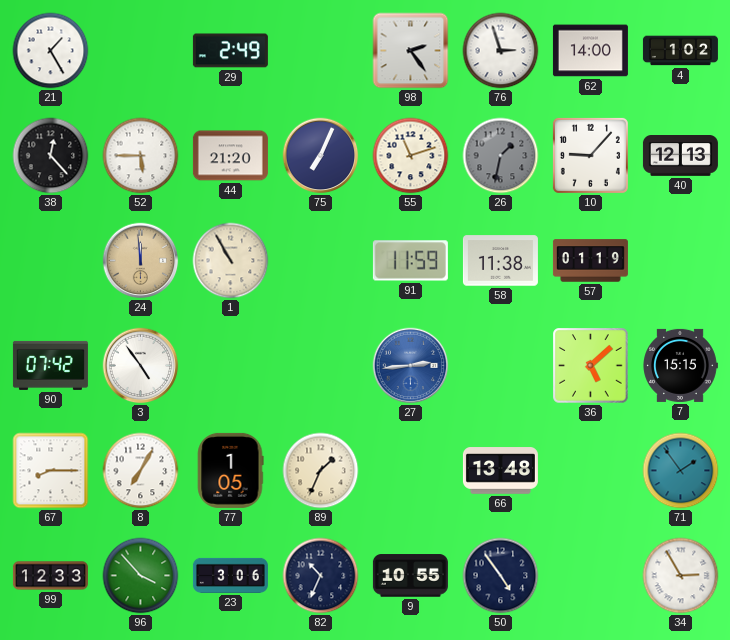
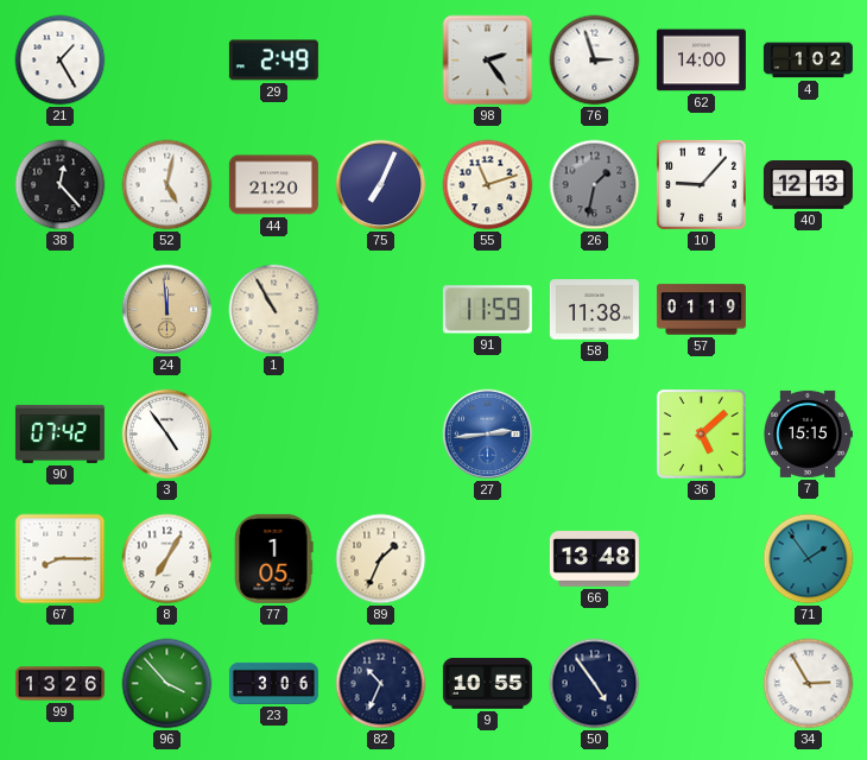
52: 5:45 -> 5:02 (167, 185)
99: 12:33 -> 13:26 (59, 684)
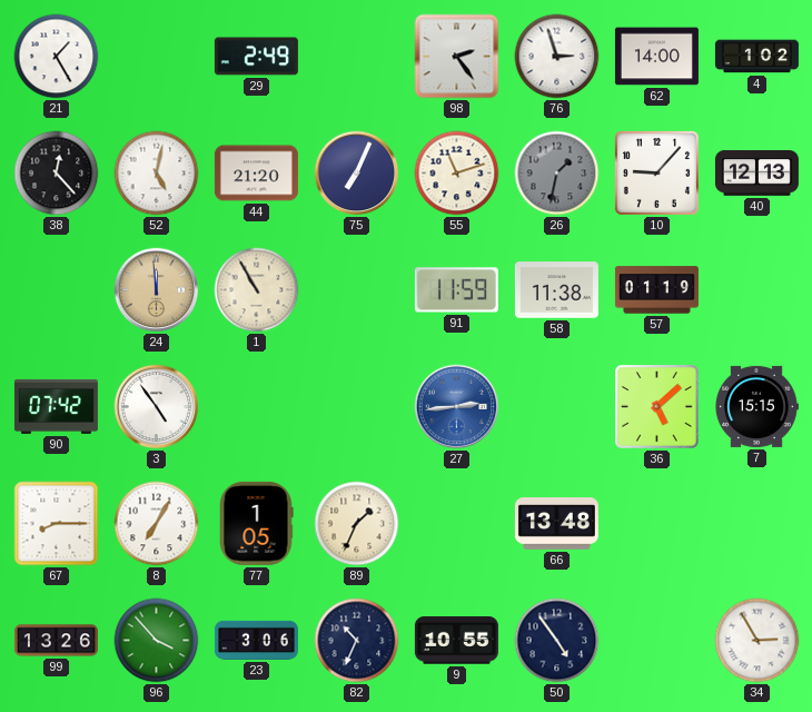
71: 1:54 -> none (809, 559)
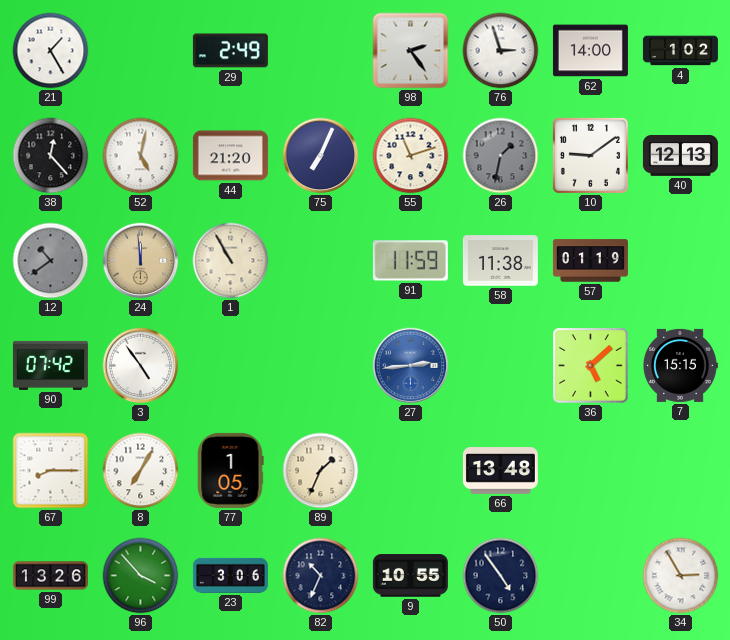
10: 9:07 -> 9:09 (590, 155)
12: none -> 10:39 (51, 261)
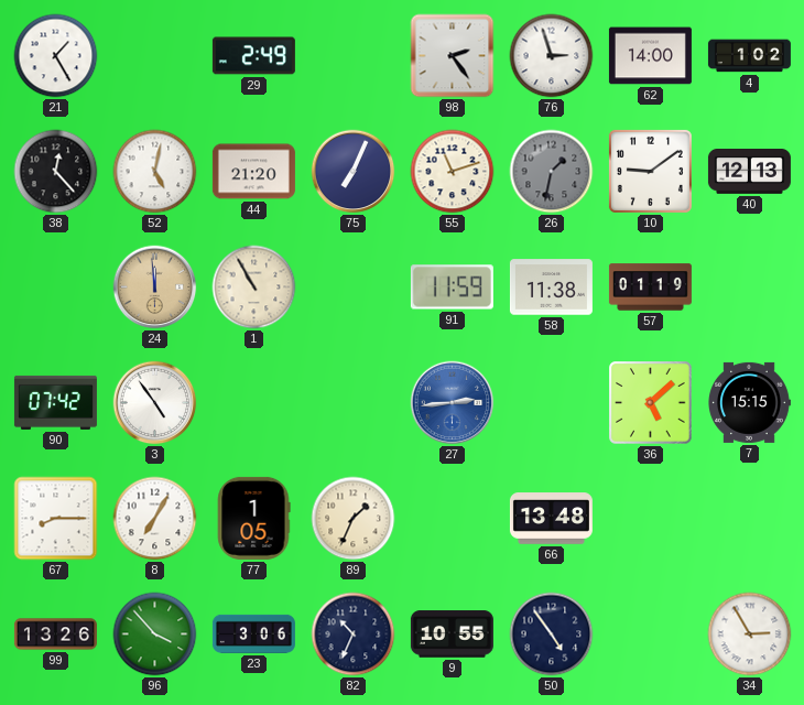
12: 10:39 -> none (51, 261)
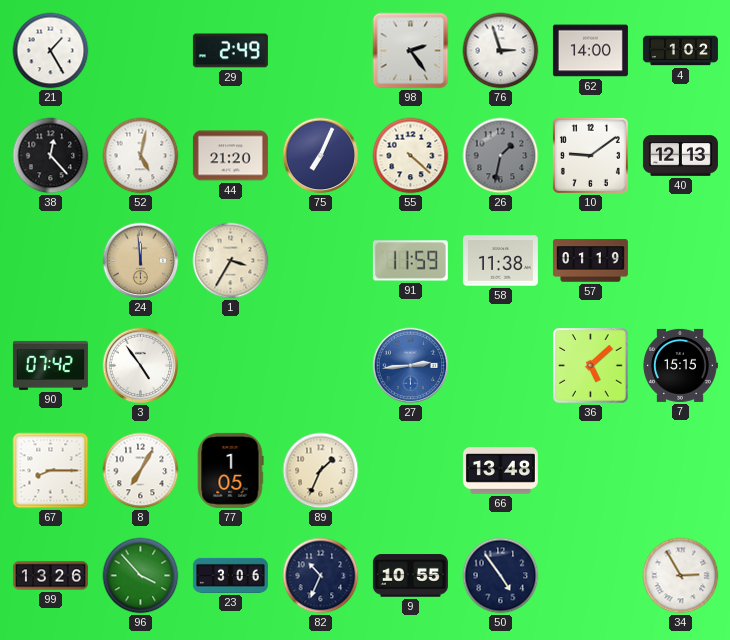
55: 11:12 -> 4:22 (411, 156)
1: 10:55 -> 3:35 (231, 261)
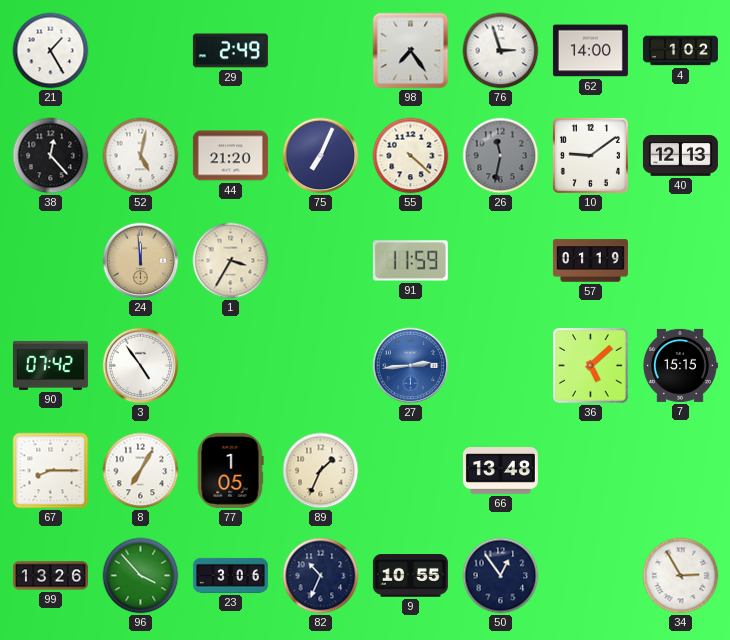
98: 2:24 -> 7:24 (411, 51)
26: 1:32 -> 11:32 (501, 156)
58: 11:38 -> none (500, 261)
50: 4:54 -> 12:54 (501, 576)
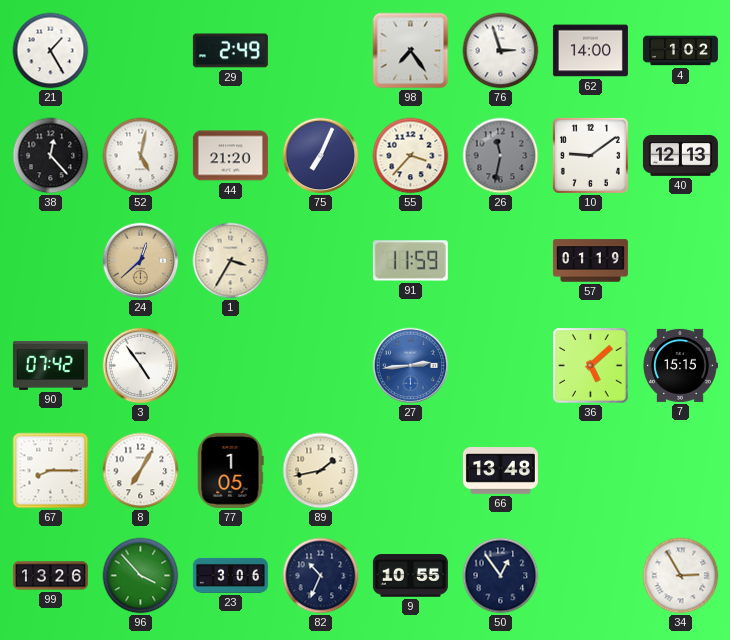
55: 4:22 -> 3:37 (411, 156)
24: 11:59 -> 12:38 (141, 261)
89: 1:34 -> 1:43 (321, 471)
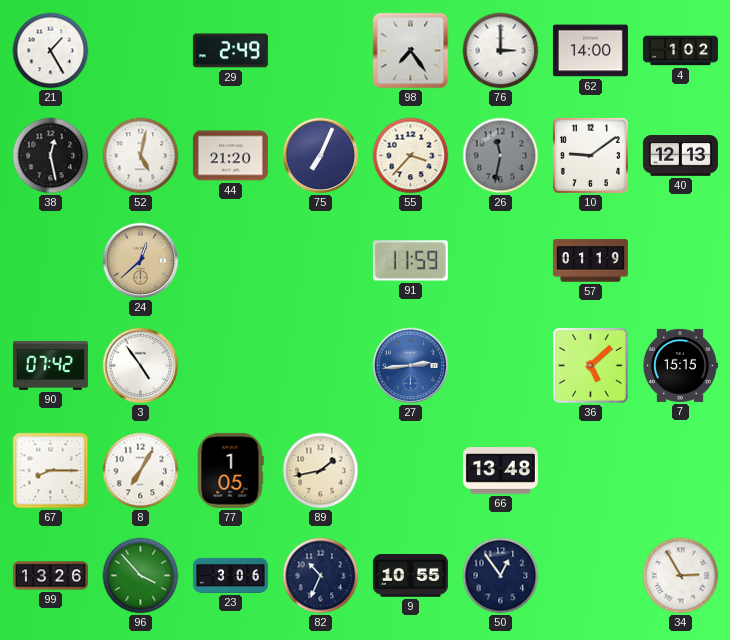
76: 2:57 -> 3:00 (501, 51)
38: 12:23 -> 12:28 (51, 156)
1: 3:35 -> none (231, 261)
